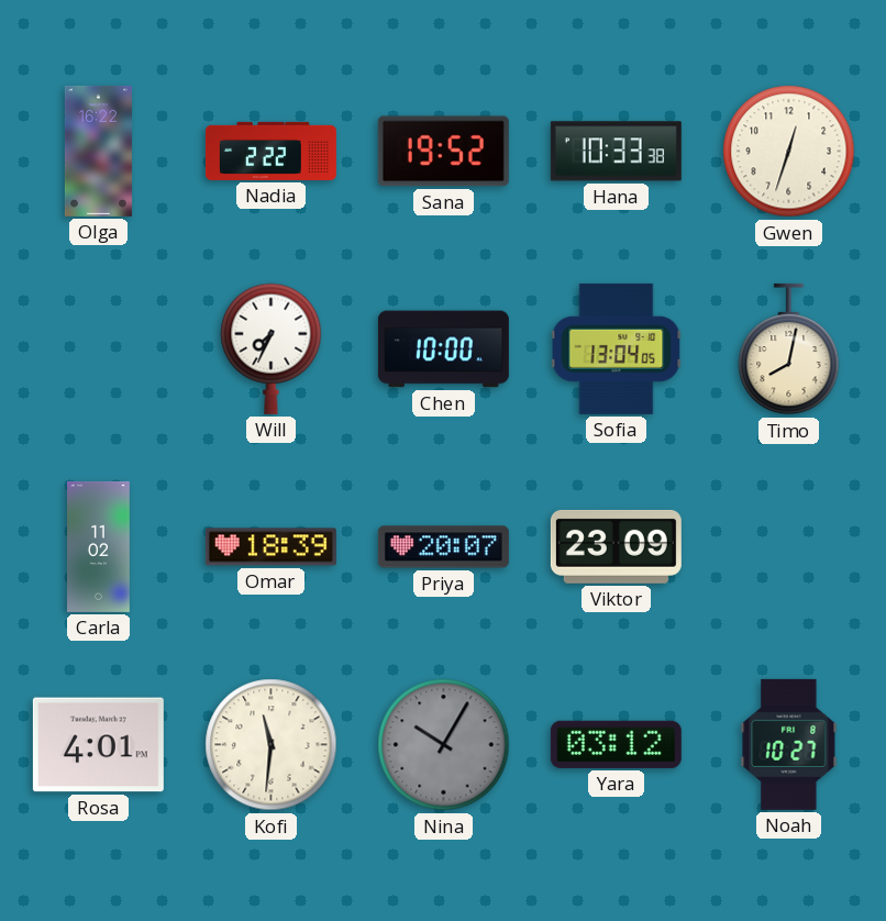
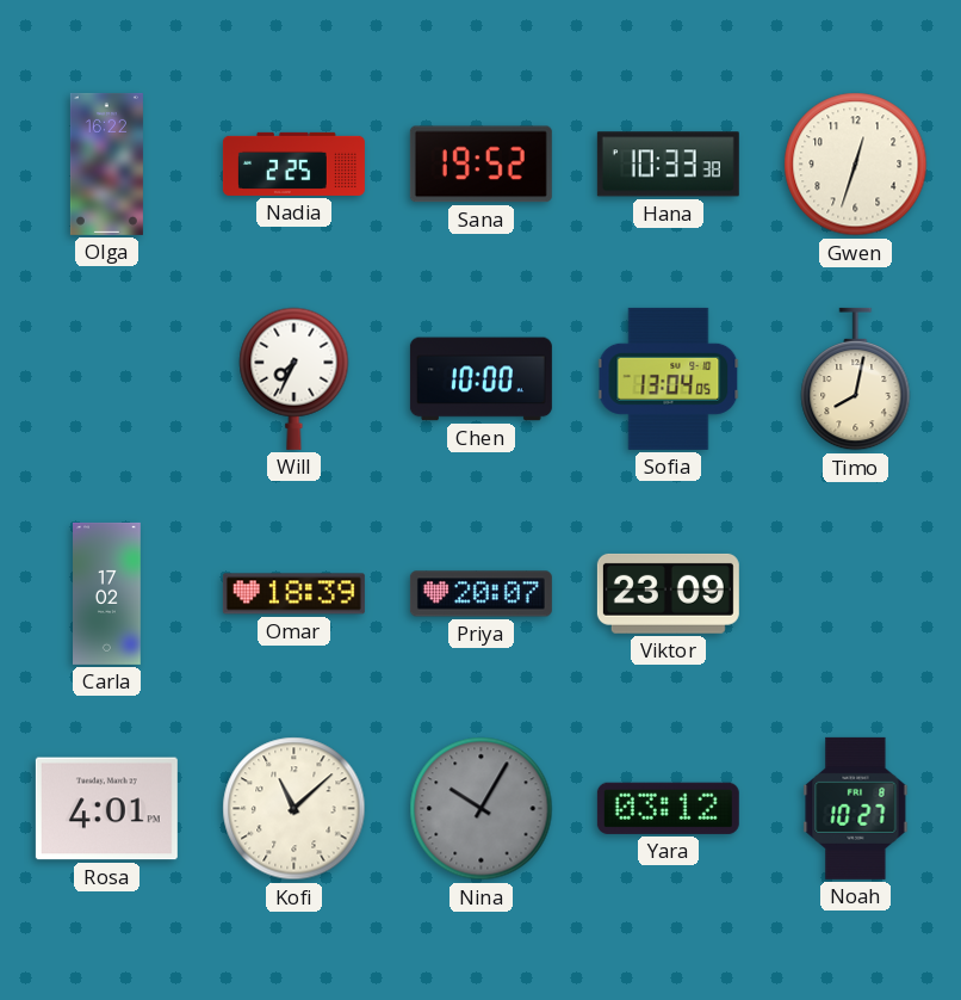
Nadia: 2:22 -> 2:25 (293, 163)
Carla: 11:02 -> 17:02 (107, 593)
Kofi: 11:31 -> 11:08 (294, 809)
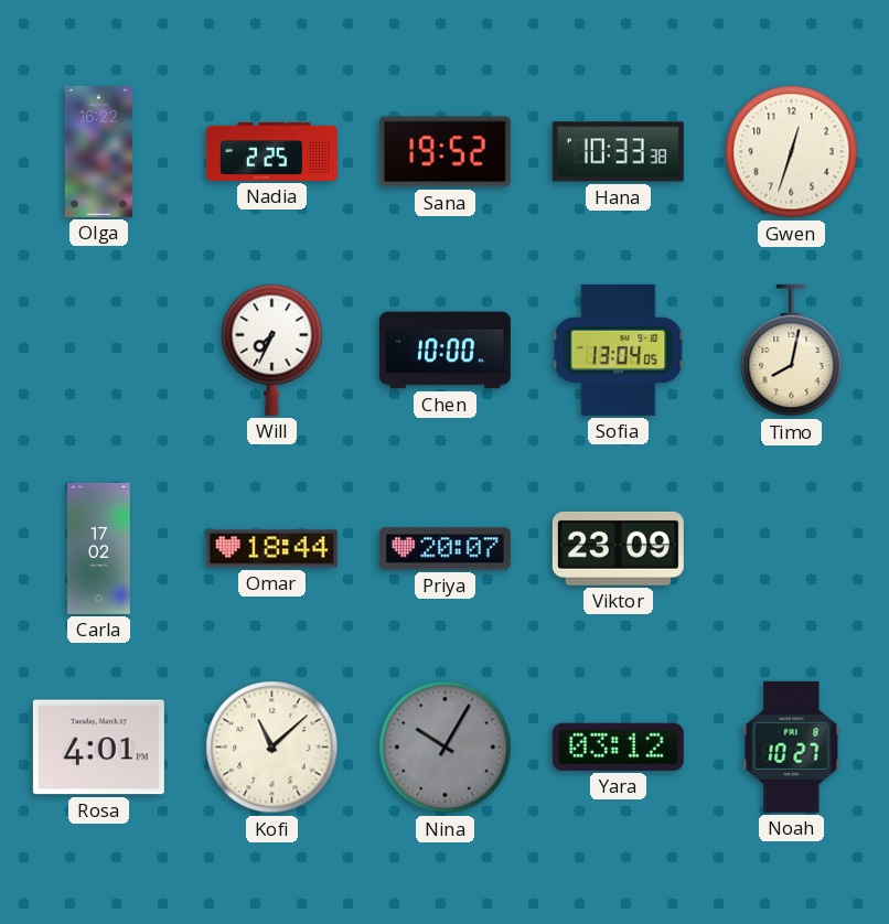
Omar: 18:39 -> 18:44 (271, 549)
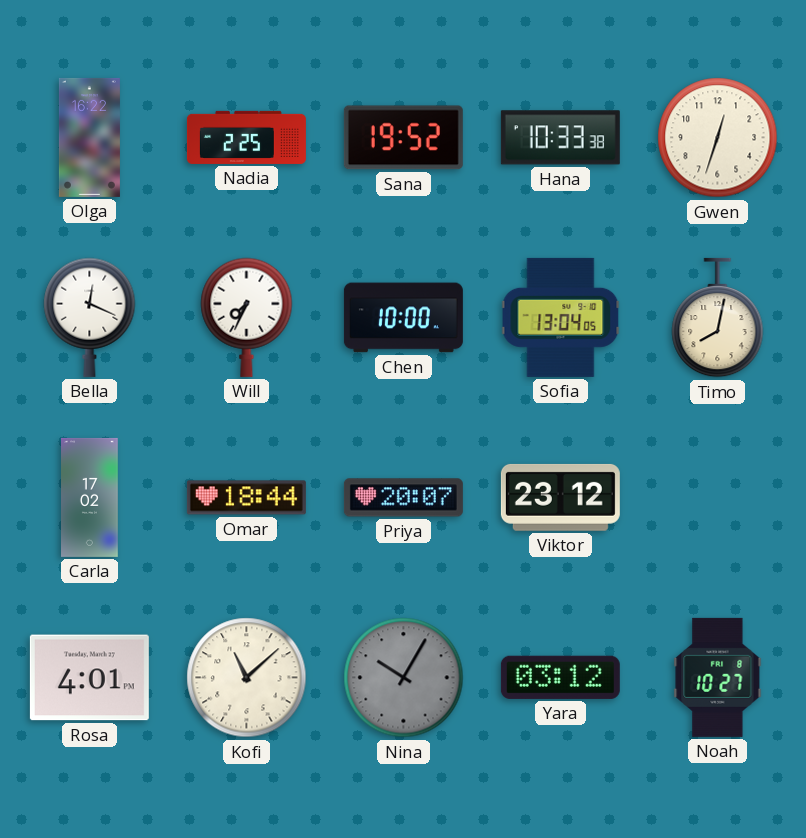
Bella: none -> 12:19 (90, 317)
Viktor: 23:09 -> 23:12 (560, 497)
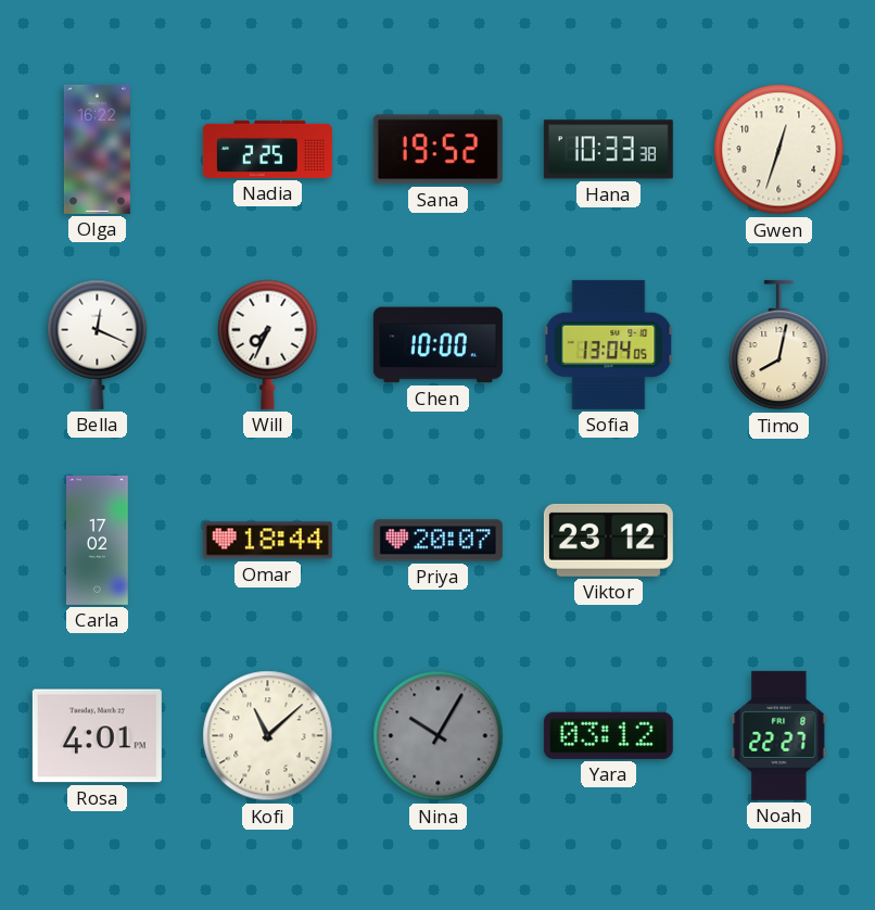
Noah: 10:27 -> 22:27 (779, 735)
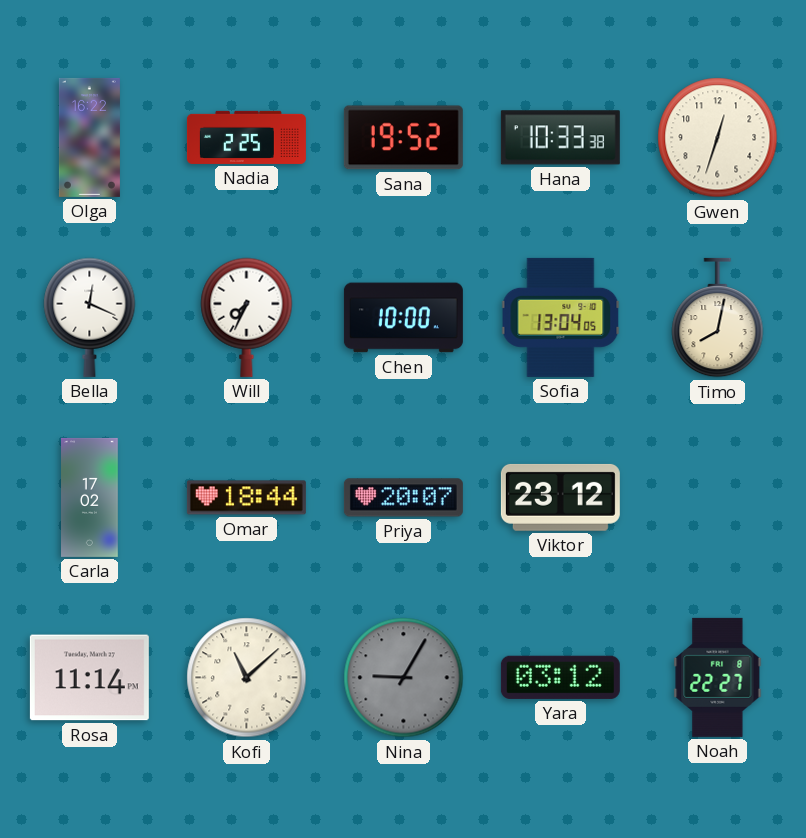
Rosa: 4:01 -> 11:14 (89, 678)
Nina: 10:05 -> 9:05 (404, 678)
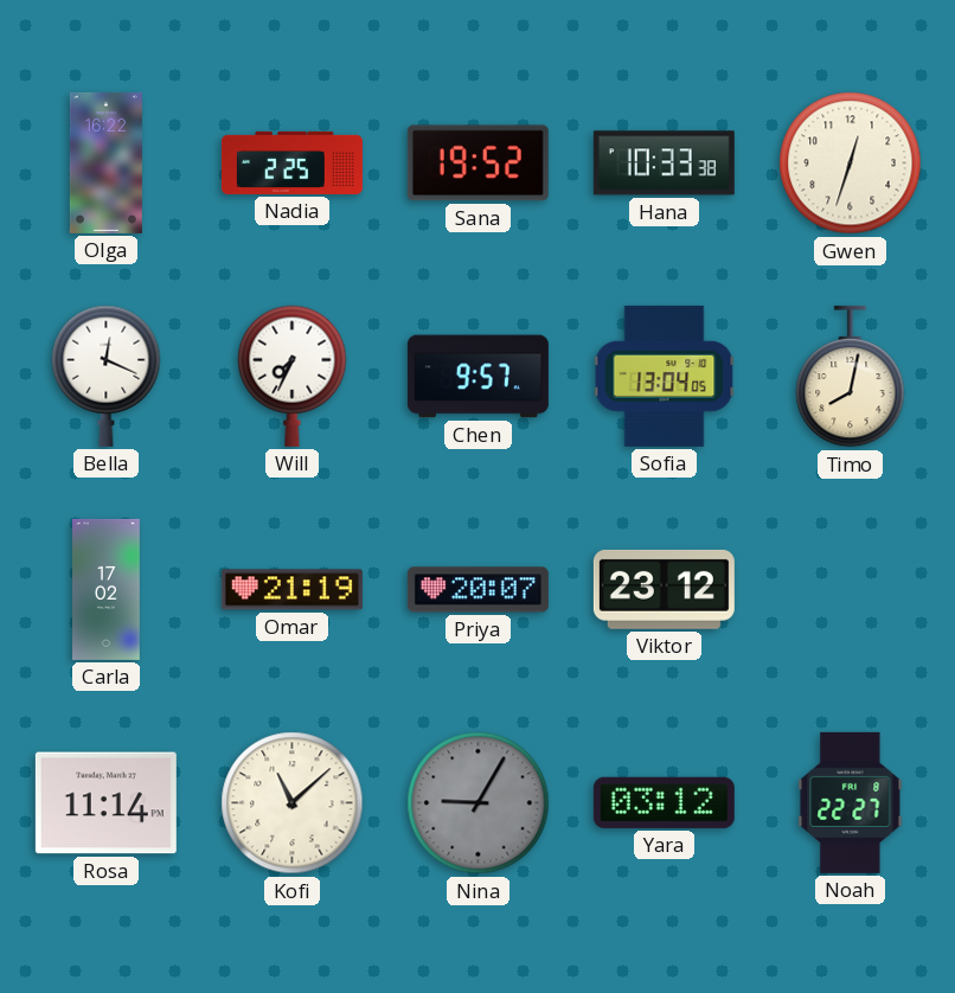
Chen: 10:00 -> 9:57 (477, 377)
Omar: 18:44 -> 21:19 (291, 590)
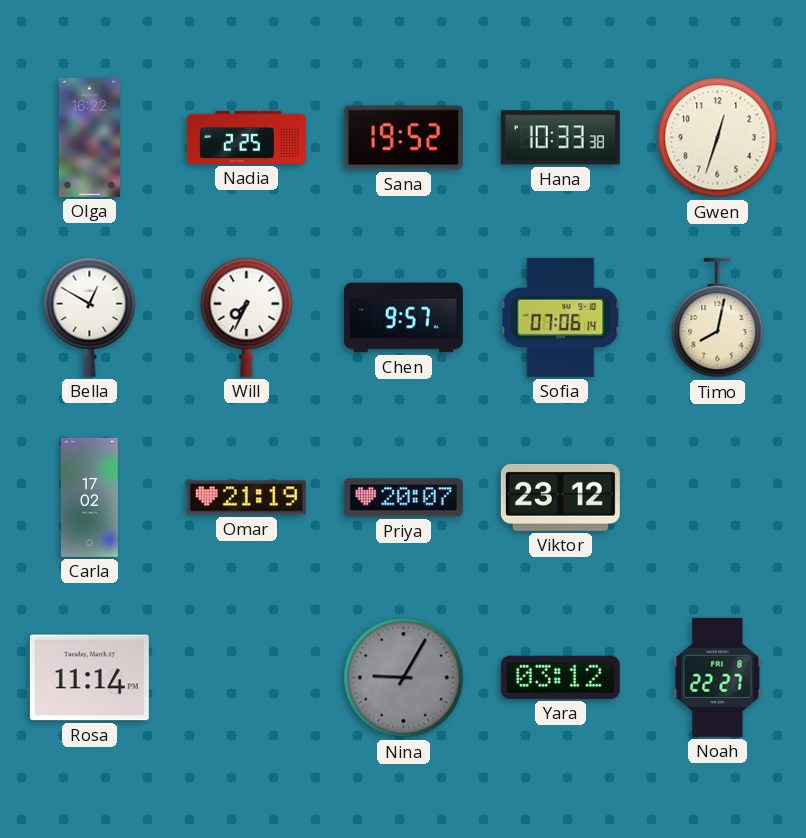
Bella: 12:19 -> 12:50 (90, 317)
Sofia: 13:04 -> 07:06 (561, 317)
Kofi: 11:08 -> none (293, 803)
